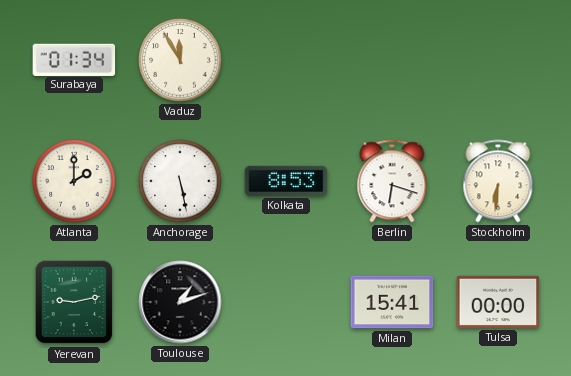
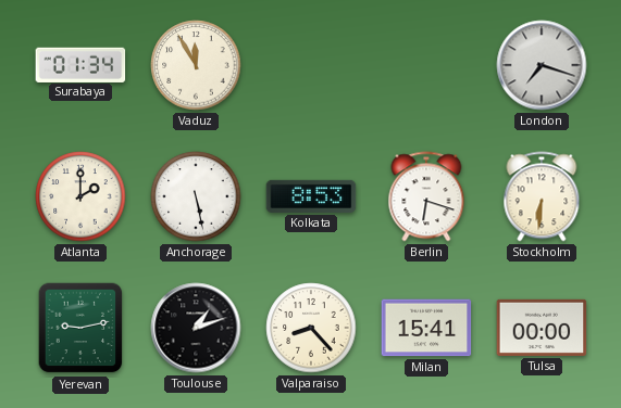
London: none -> 7:18 (542, 65)
Valparaiso: none -> 8:23 (311, 328)
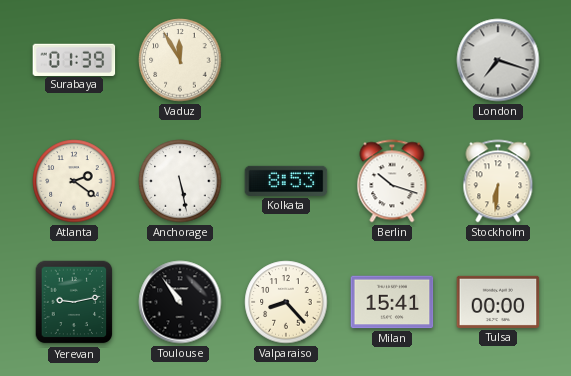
Surabaya: 01:34 -> 01:39 (74, 59)
Atlanta: 2:00 -> 2:21 (74, 181)
Berlin: 6:18 -> 10:18 (392, 181)
Toulouse: 1:12 -> 10:54 (180, 302)
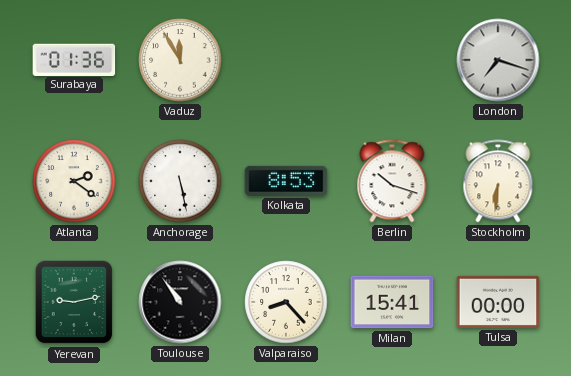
Surabaya: 01:39 -> 01:36 (74, 59)
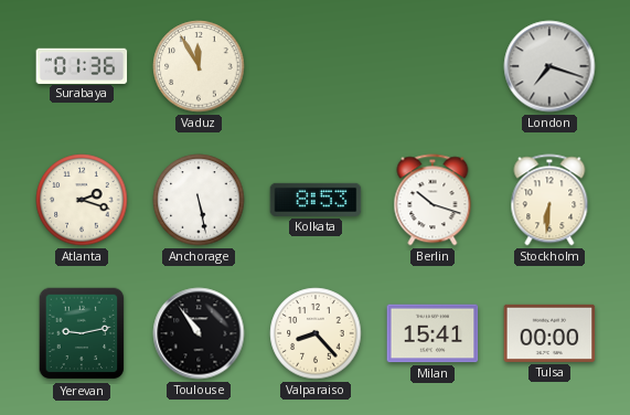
Atlanta: 2:21 -> 2:18 (82, 200)
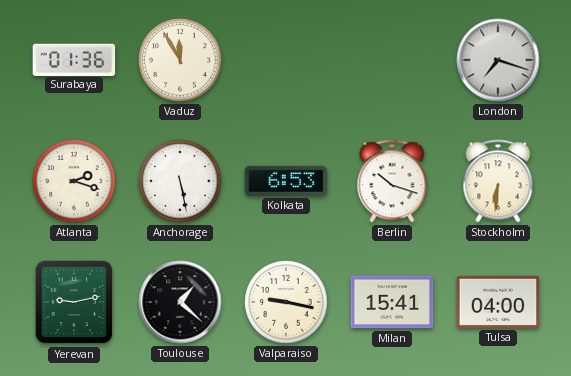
Kolkata: 8:53 -> 6:53 (286, 181)
Toulouse: 10:54 -> 1:22 (180, 302)
Valparaiso: 8:23 -> 9:17 (286, 302)
Tulsa: 00:00 -> 04:00 (498, 302)
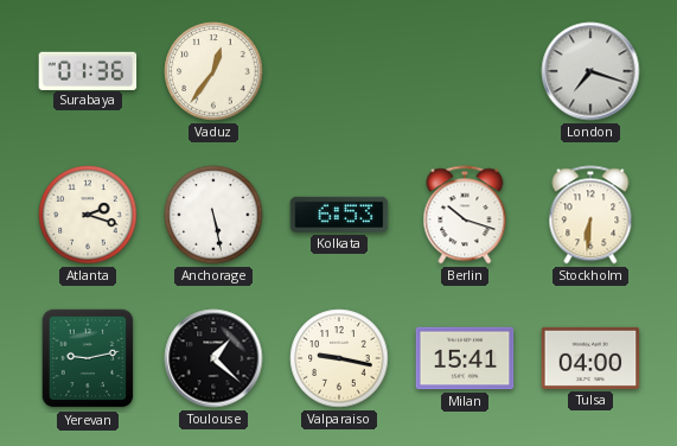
Vaduz: 11:55 -> 12:36 (213, 71)
